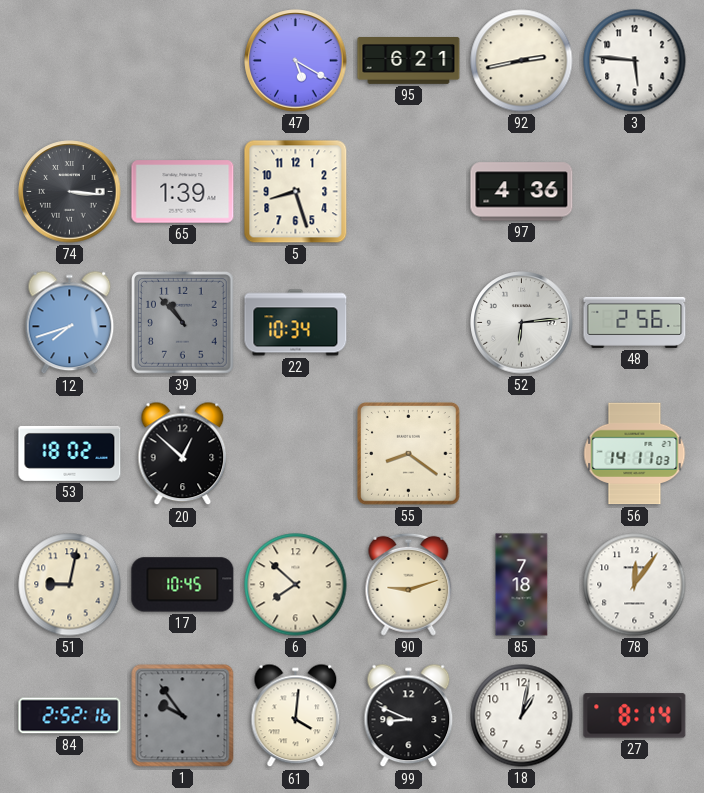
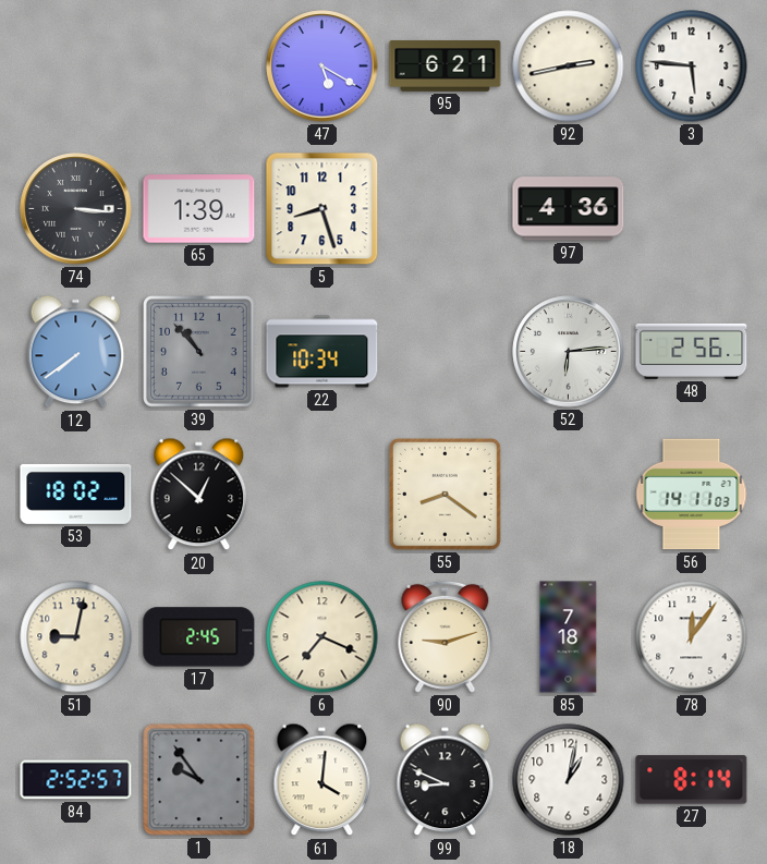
12: 7:42 -> 7:39 (76, 352)
17: 10:45 -> 2:45 (199, 637)
6: 7:52 -> 7:19 (322, 637)
84: 2:52:16 -> 2:52:57 (76, 780)
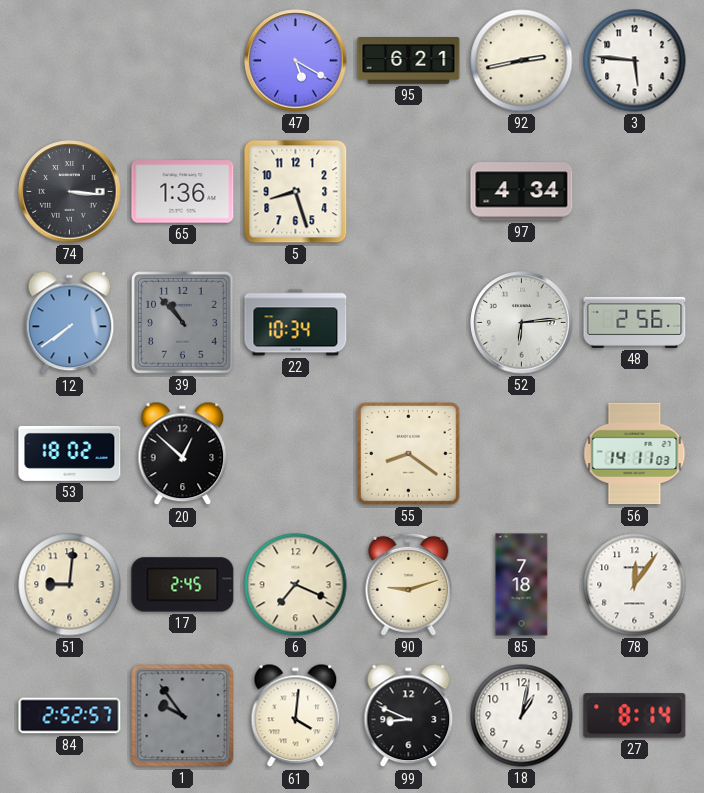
65: 1:39 -> 1:36 (183, 192)
97: 4:36 -> 4:34 (522, 192)
51: 9:02 -> 9:01 (70, 585)
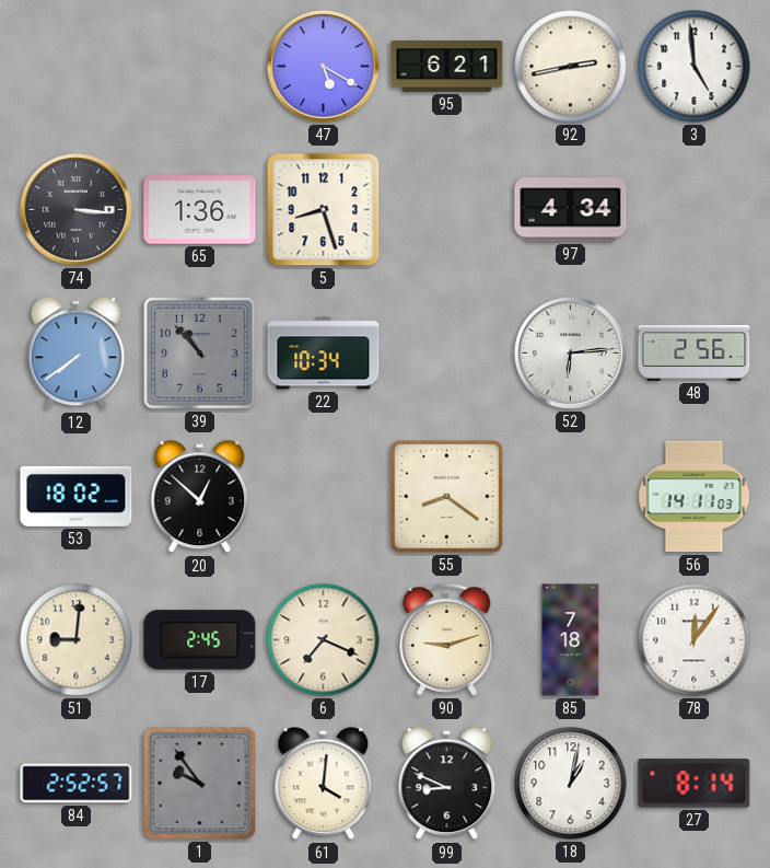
3: 5:46 -> 4:59 (695, 67)
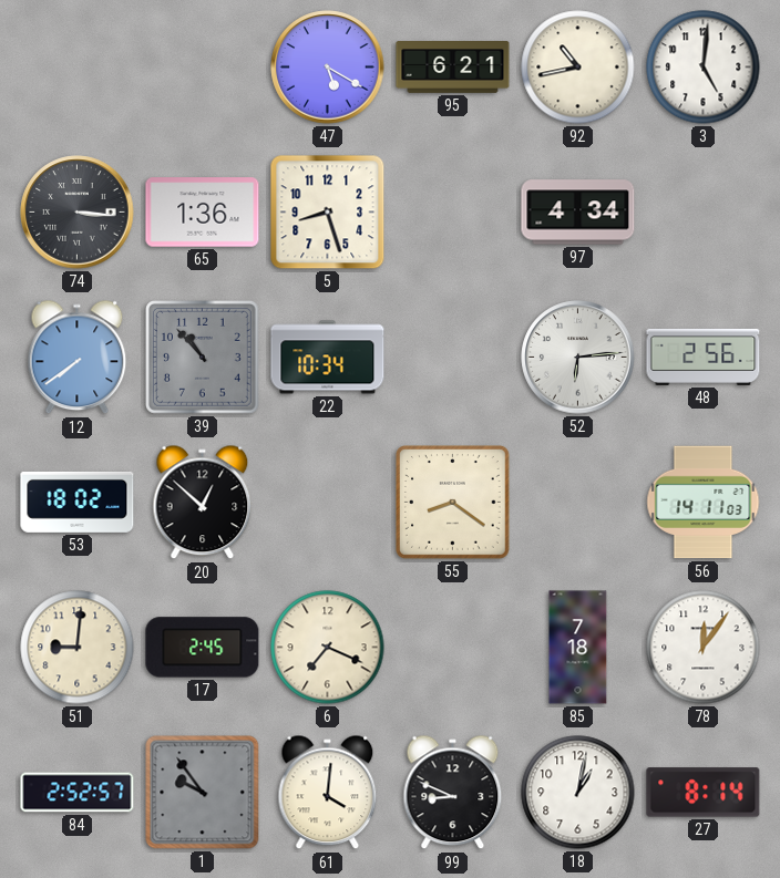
92: 2:43 -> 10:43 (578, 68)
3: 4:59 -> 5:01 (704, 68)
90: 9:12 -> none (447, 639)
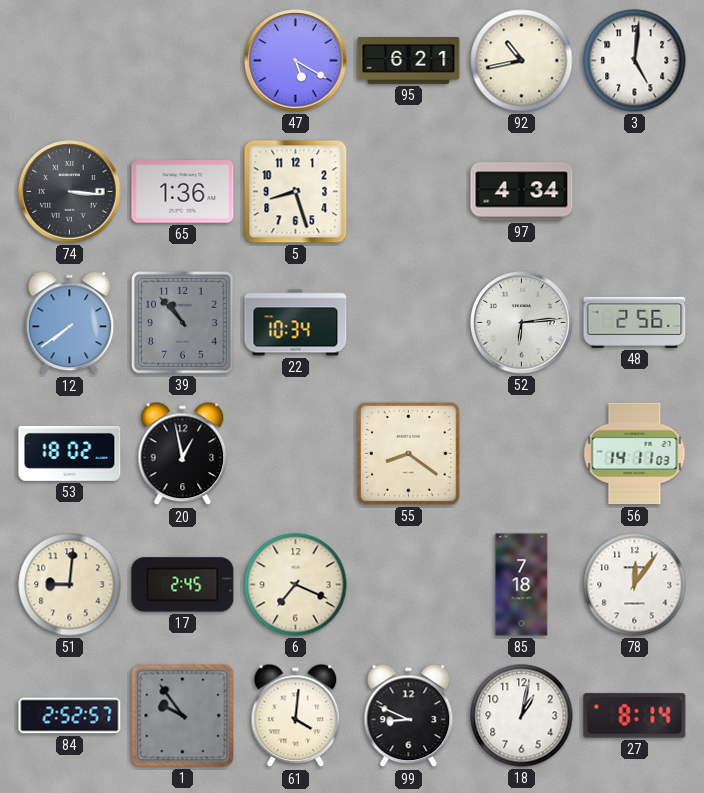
20: 12:52 -> 12:58 (183, 454)
